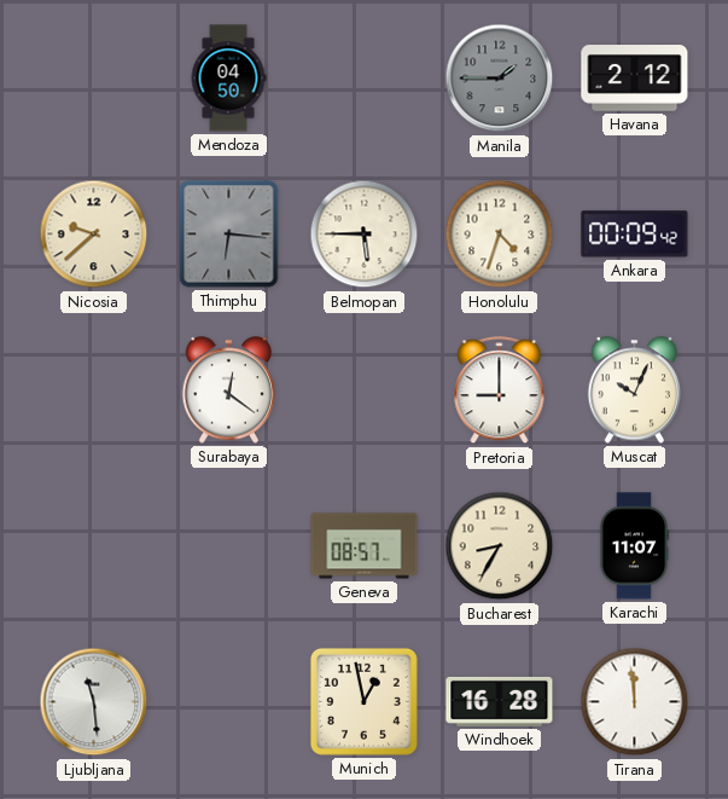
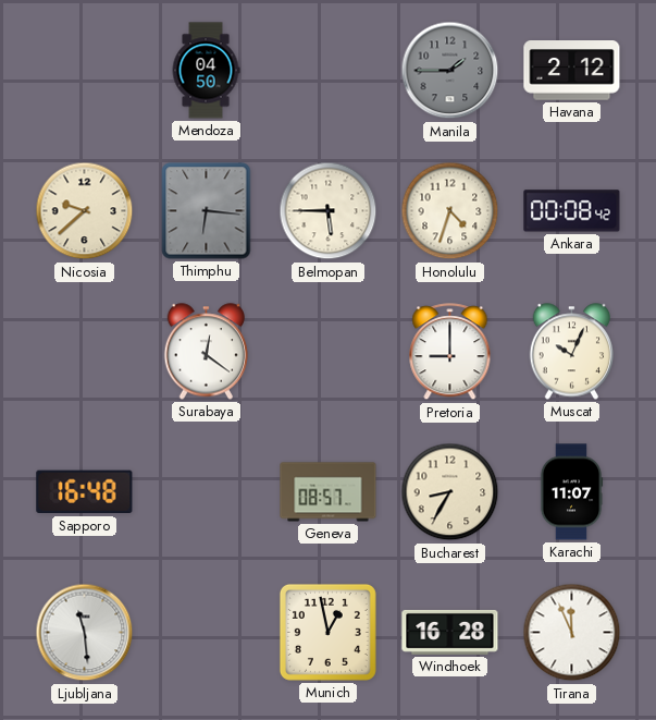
Ankara: 00:09 -> 00:08 (572, 211)
Sapporo: none -> 16:48 (85, 492)
Tirana: 11:59 -> 11:56 (572, 633)
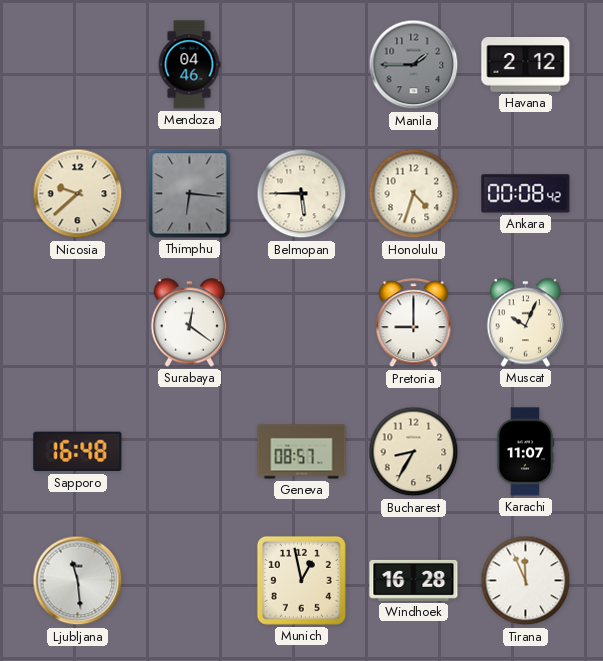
Mendoza: 04:50 -> 04:46 (189, 65)
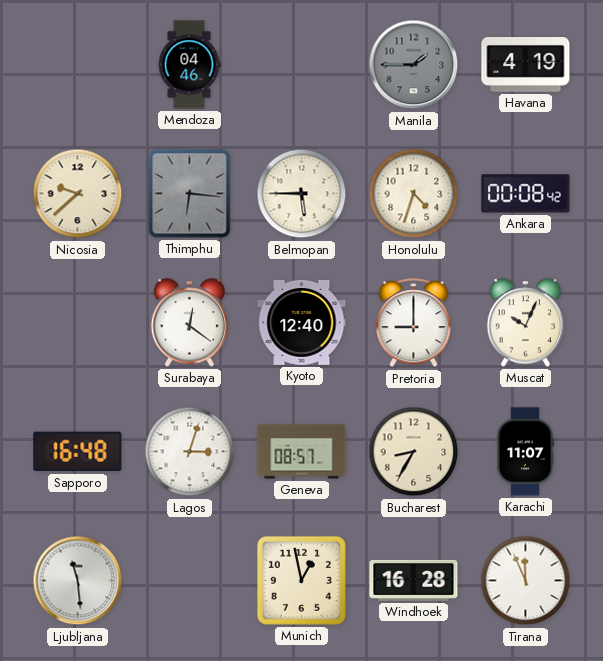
Havana: 2:12 -> 4:19 (526, 65)
Kyoto: none -> 12:40 (302, 322)
Lagos: none -> 3:03 (190, 452)
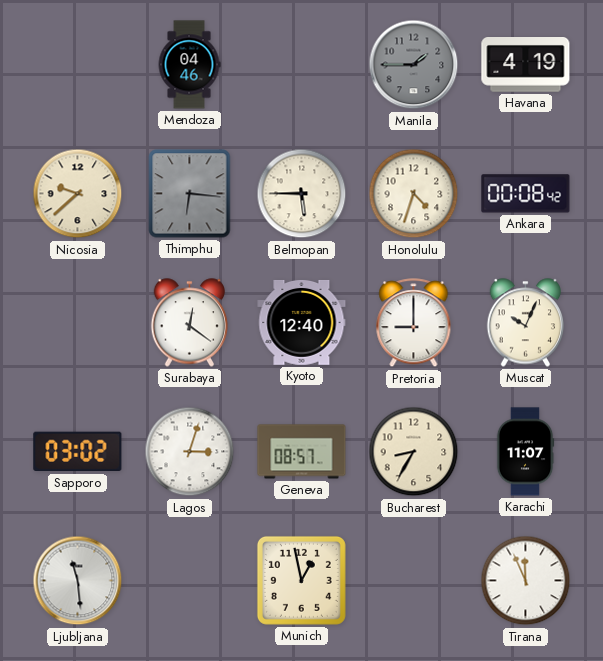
Sapporo: 16:48 -> 03:02 (78, 452)
Windhoek: 16:28 -> none (414, 580)
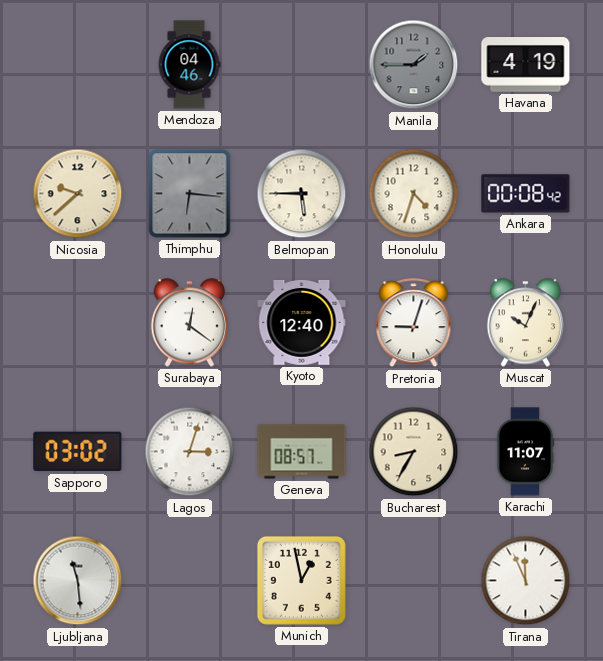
Pretoria: 9:00 -> 9:03 (414, 323)
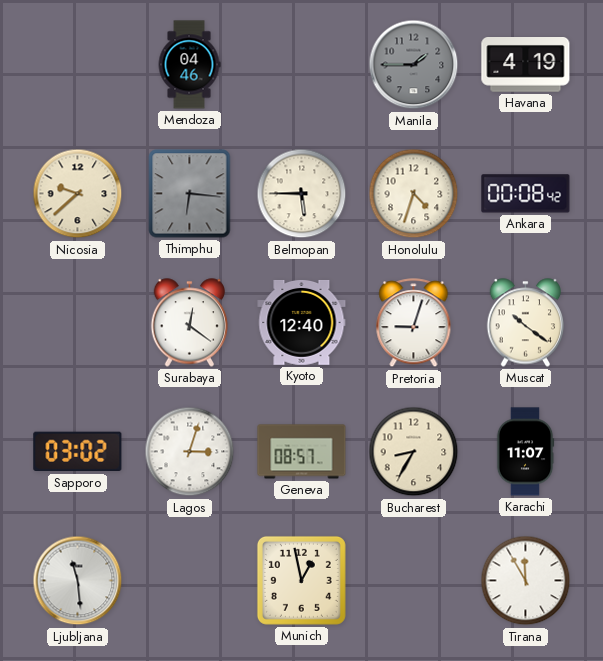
Muscat: 10:04 -> 10:21 (526, 323)
Tirana: 11:56 -> 11:55 (526, 581)
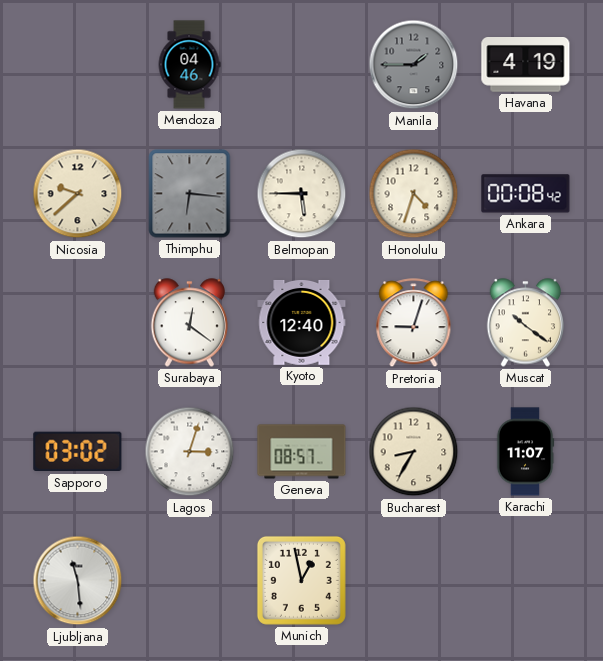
Tirana: 11:55 -> none (526, 581)
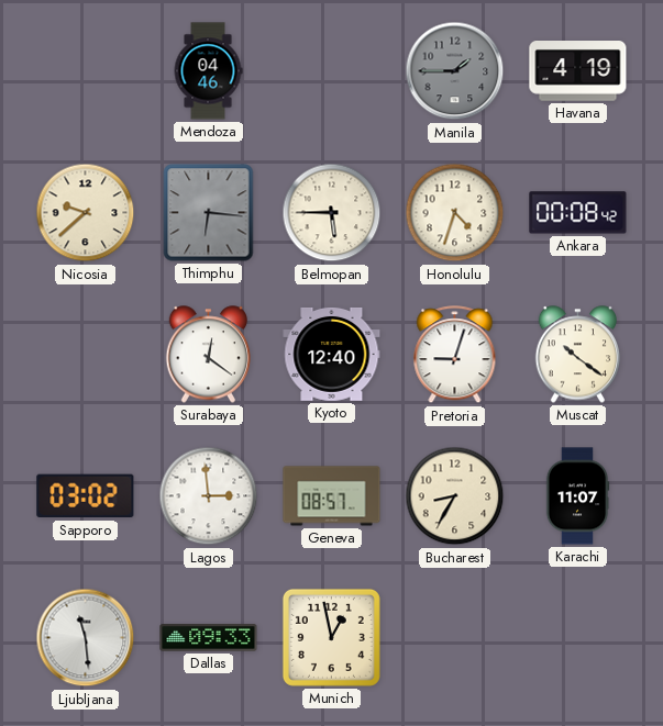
Lagos: 3:03 -> 2:59 (209, 496)
Dallas: none -> 09:33 (209, 638)
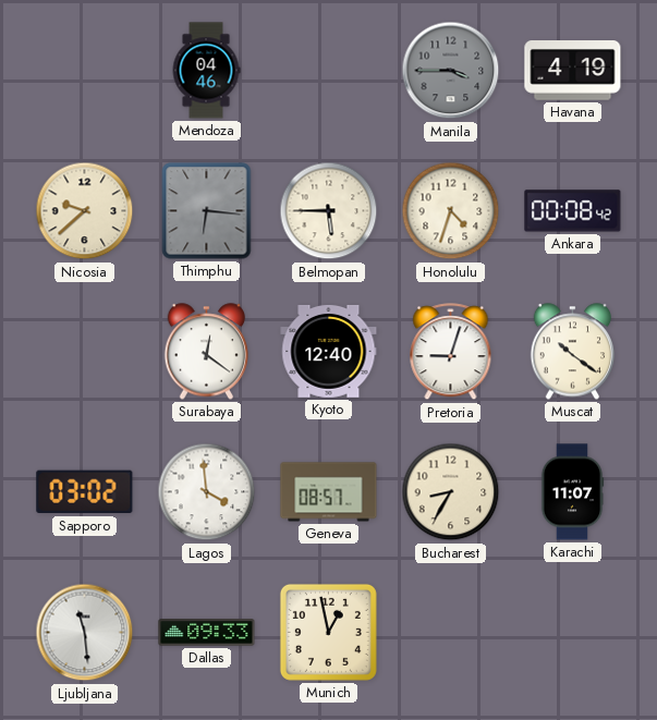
Manila: 1:45 -> 3:45 (451, 71)
Lagos: 2:59 -> 3:59 (207, 492)
